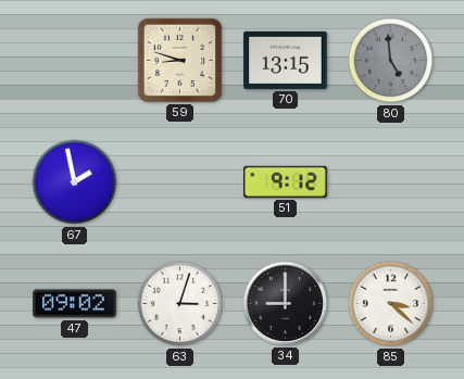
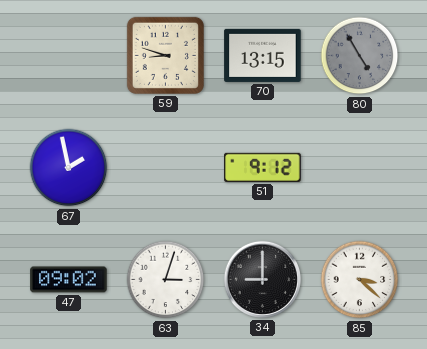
80: 4:59 -> 4:55 (360, 56)
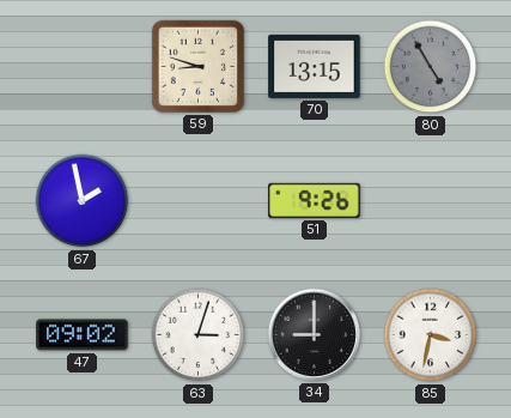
51: 9:12 -> 9:26 (315, 200)
85: 3:22 -> 3:32 (431, 335)
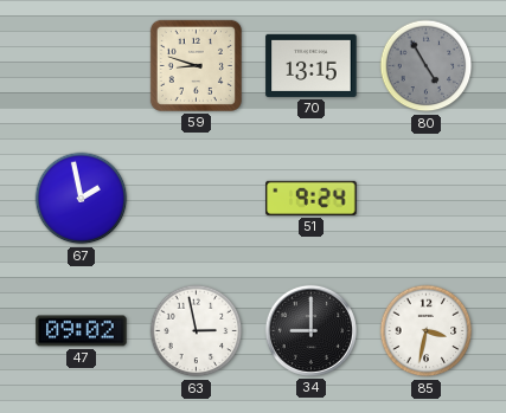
51: 9:26 -> 9:24 (312, 198)
63: 3:03 -> 2:58 (197, 331)
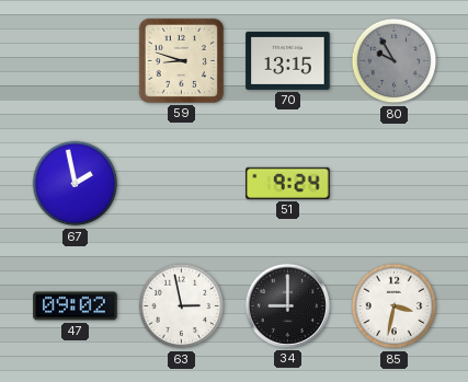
80: 4:55 -> 9:55 (395, 61)
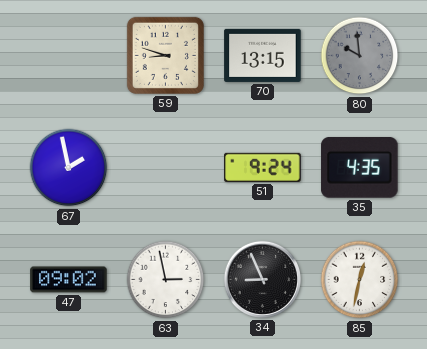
80: 9:55 -> 9:59 (360, 56)
35: none -> 4:35 (360, 168)
34: 9:00 -> 8:56 (262, 279)
85: 3:32 -> 12:32 (360, 280)
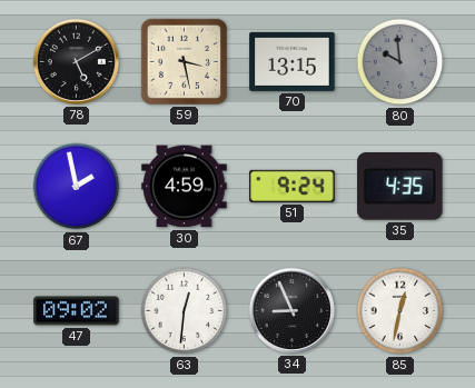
78: none -> 5:10 (76, 61)
59: 8:48 -> 3:28 (184, 61)
30: none -> 4:59 (185, 187)
63: 2:58 -> 12:31 (185, 311)
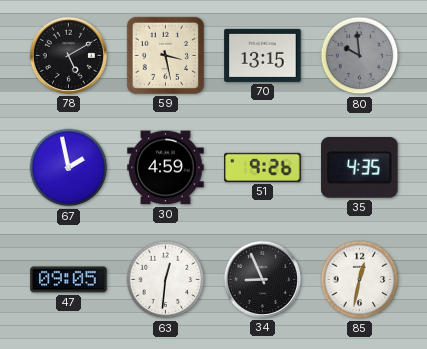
51: 9:24 -> 9:26 (263, 167)
47: 09:02 -> 09:05 (69, 280)
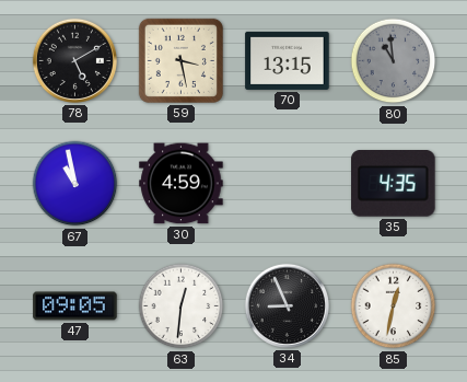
80: 9:59 -> 10:59 (394, 61)
67: 1:58 -> 10:58 (75, 184)
51: 9:26 -> none (263, 167)
